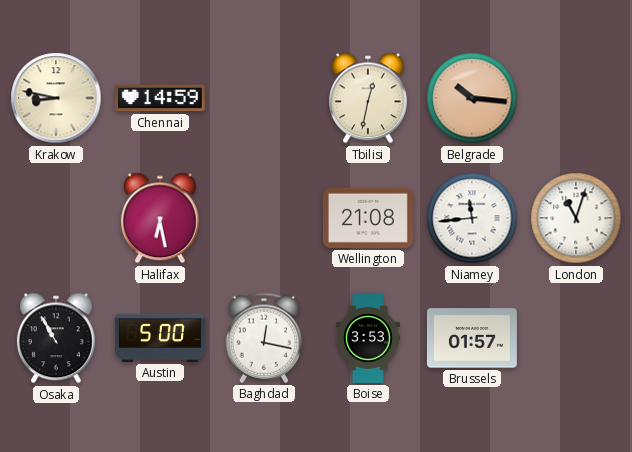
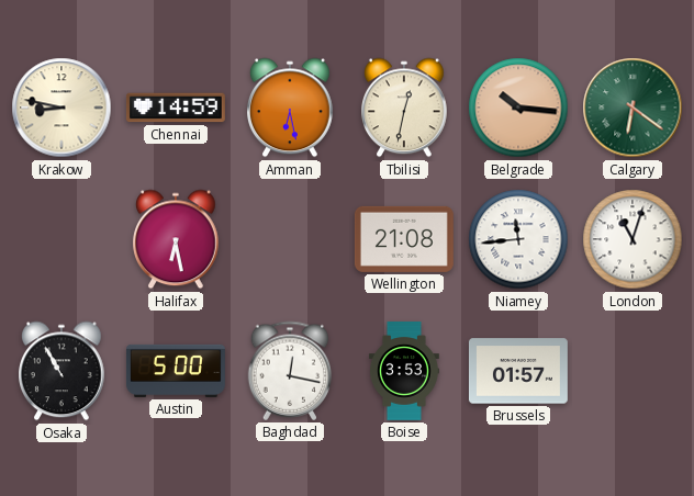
Amman: none -> 6:28 (291, 108)
Calgary: none -> 6:21 (633, 108)
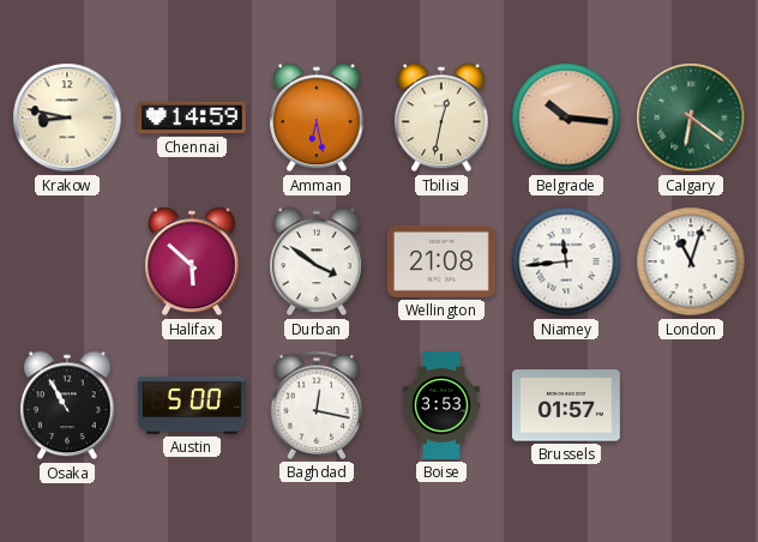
Halifax: 6:28 -> 5:52 (193, 261)
Durban: none -> 3:51 (318, 261)
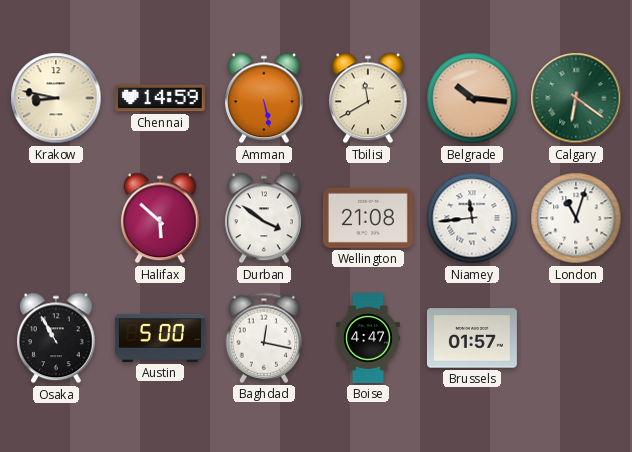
Amman: 6:28 -> 5:28 (265, 98)
Tbilisi: 12:32 -> 11:40 (369, 98)
Boise: 3:53 -> 4:47 (368, 339)
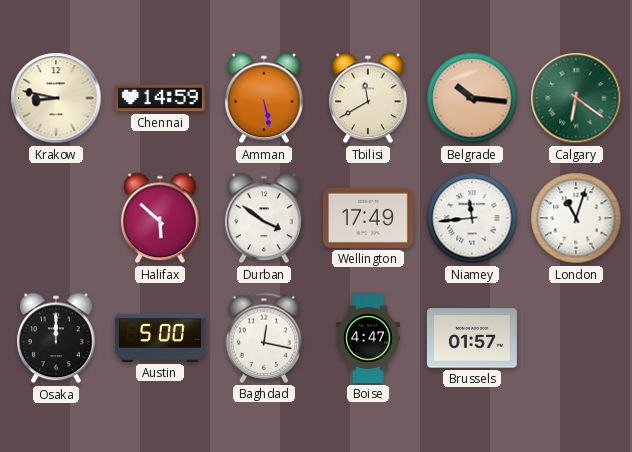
Wellington: 21:08 -> 17:49 (368, 218)
Osaka: 10:55 -> 12:00 (57, 338)
